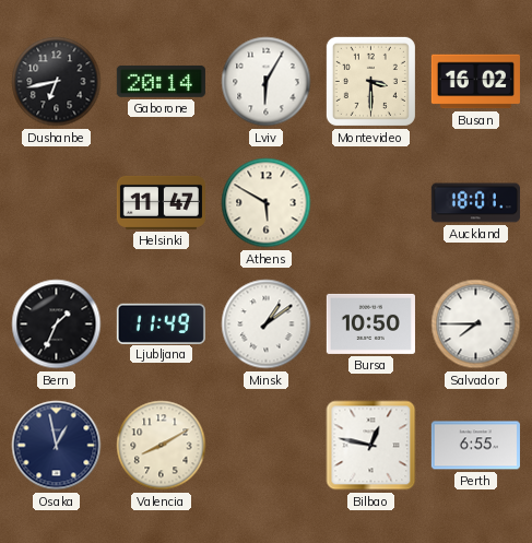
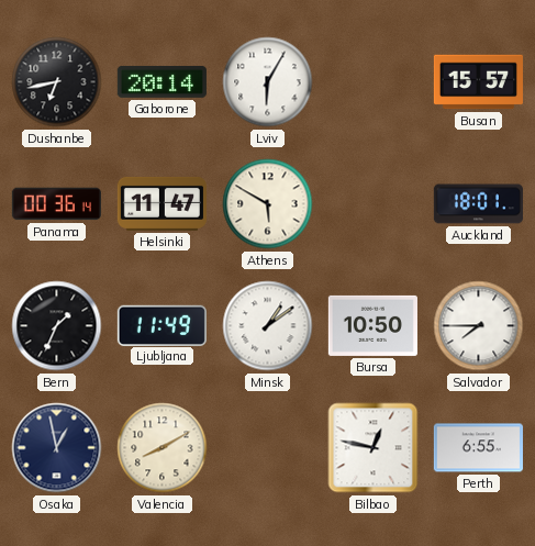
Montevideo: 3:30 -> none (370, 81)
Busan: 16:02 -> 15:57 (478, 82)
Panama: none -> 00:36 (56, 204)
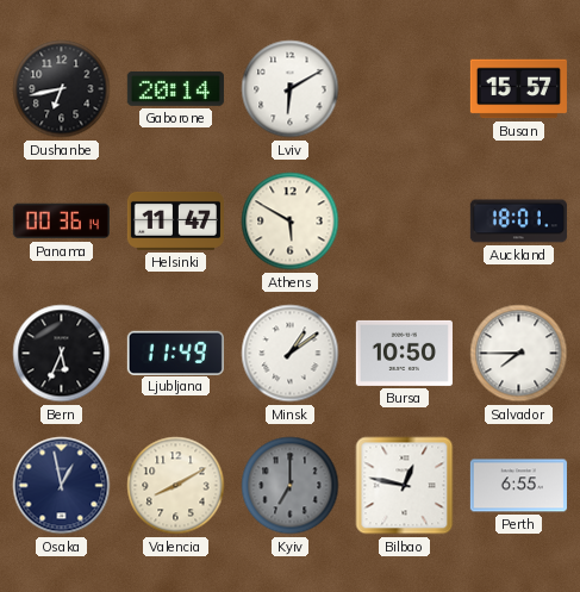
Lviv: 6:05 -> 6:10 (291, 89)
Bern: 1:34 -> 5:34 (62, 354)
Kyiv: none -> 7:00 (291, 486)
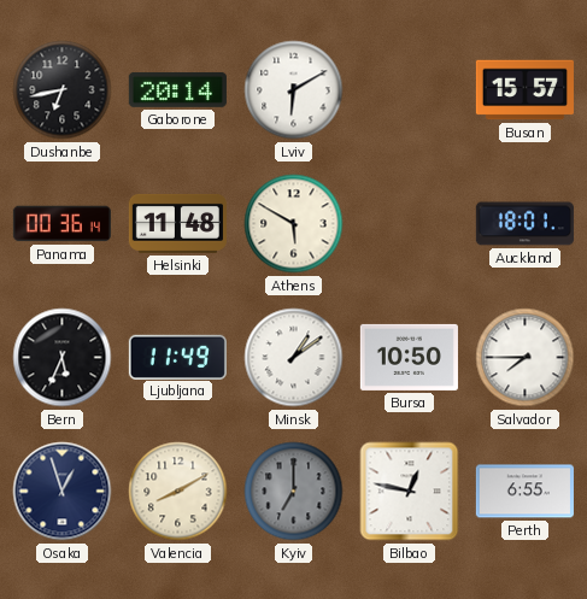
Helsinki: 11:47 -> 11:48 (177, 223)
Osaka: 12:58 -> 12:57 (63, 492)
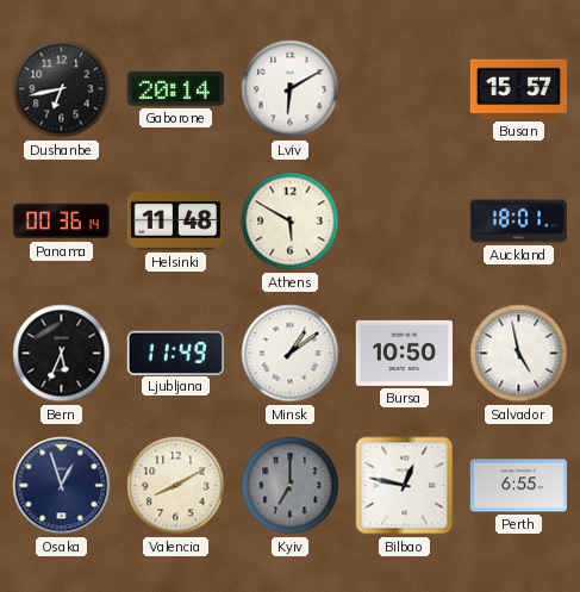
Salvador: 7:45 -> 4:58 (519, 354)
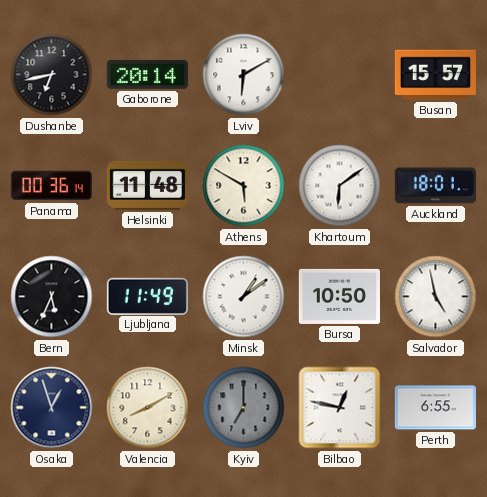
Khartoum: none -> 6:09 (340, 186)
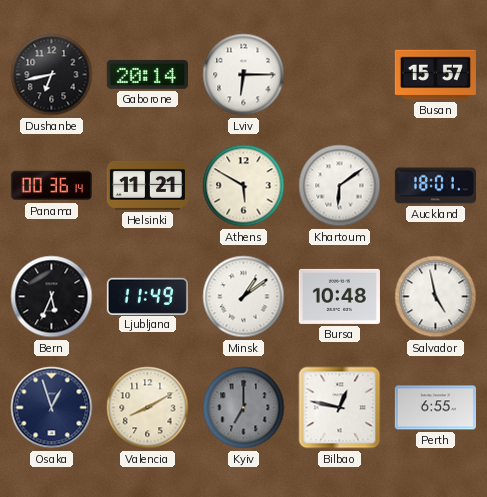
Lviv: 6:10 -> 6:15 (244, 75)
Helsinki: 11:48 -> 11:21 (147, 185)
Bursa: 10:50 -> 10:48 (339, 296)
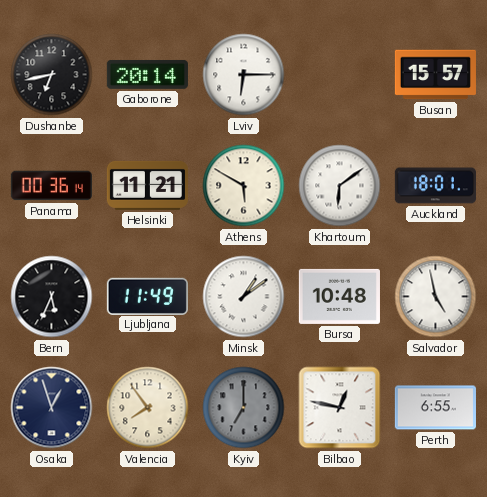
Valencia: 8:10 -> 7:54 (148, 408)
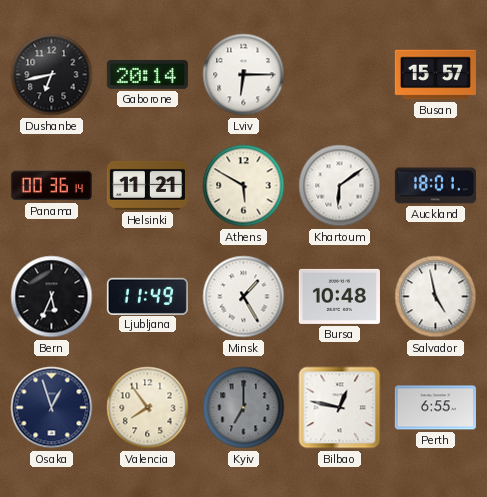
Minsk: 1:09 -> 1:25 (244, 297)
